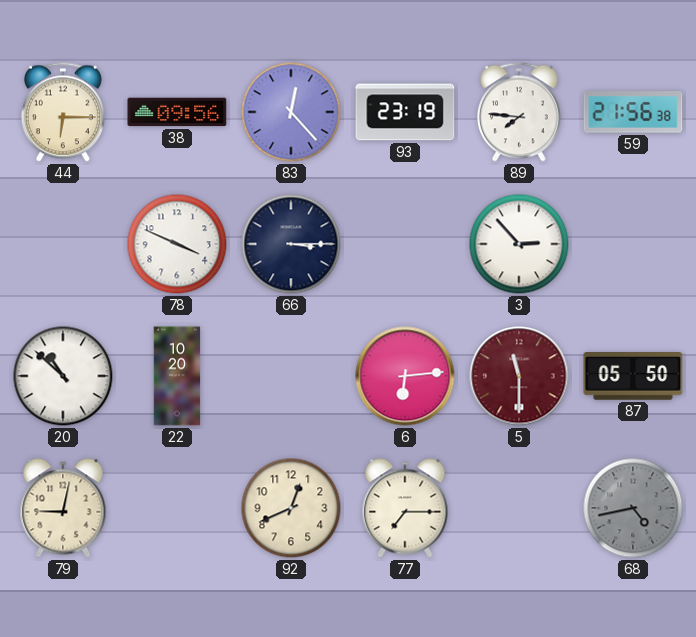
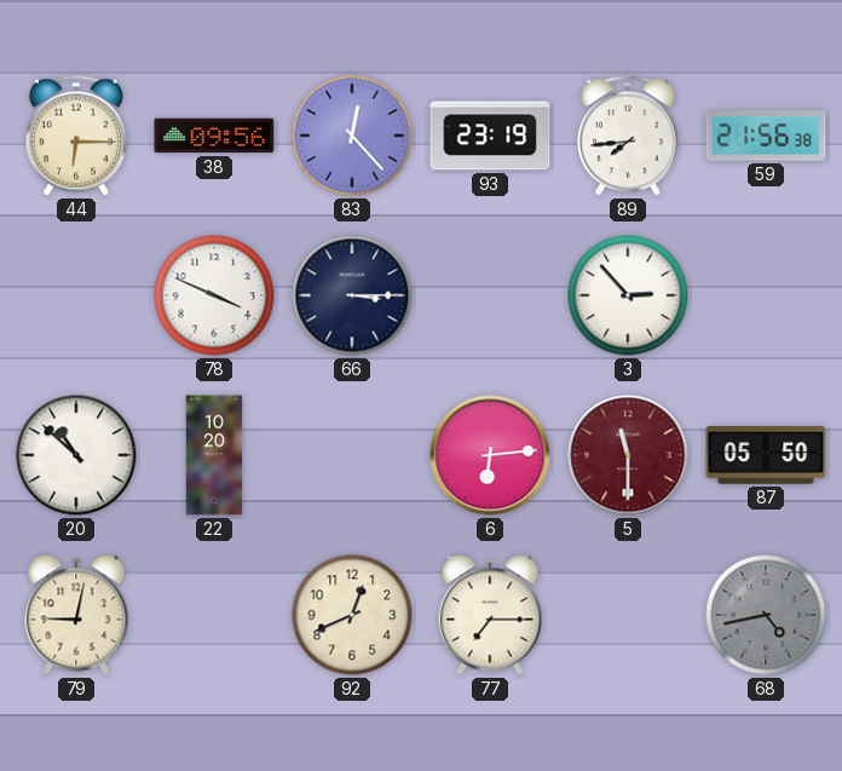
89: 7:46 -> 7:44 (628, 136)
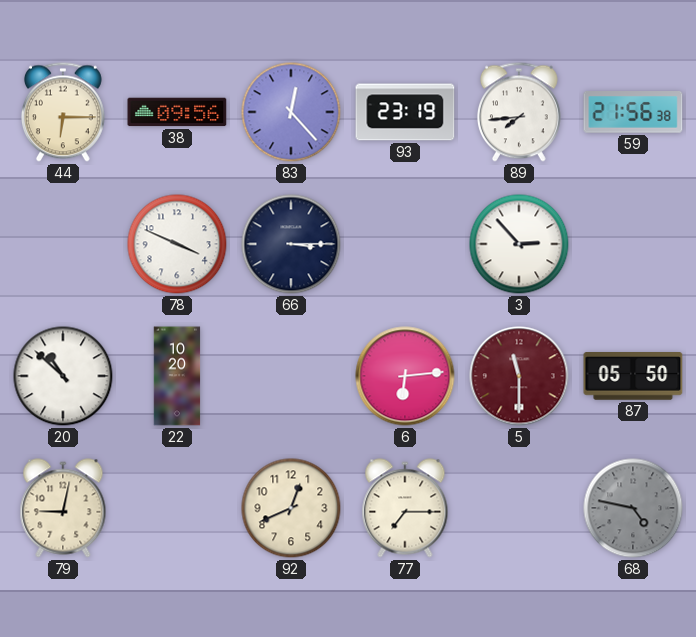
68: 4:43 -> 4:47 (633, 508)
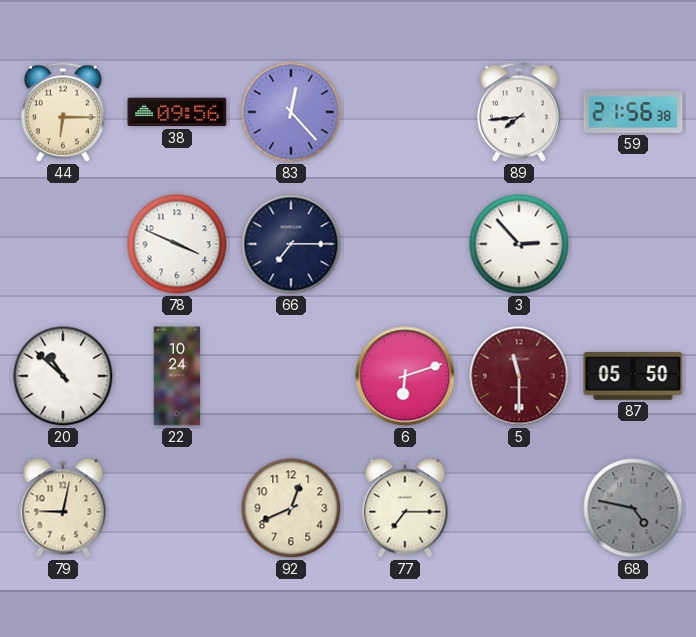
93: 23:19 -> none (405, 112)
66: 3:15 -> 7:15 (291, 244)
22: 10:20 -> 10:24 (177, 376)
6: 6:14 -> 6:12 (405, 376)
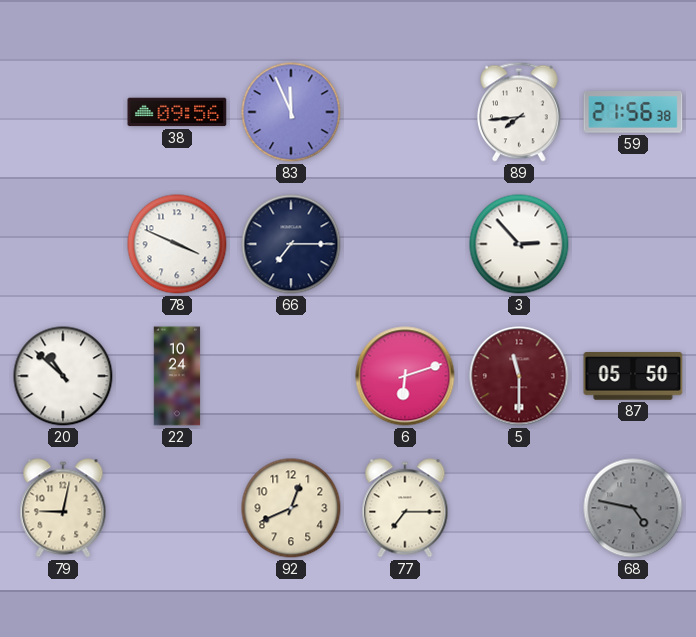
44: 6:15 -> none (63, 112)
83: 12:23 -> 11:56 (291, 112)
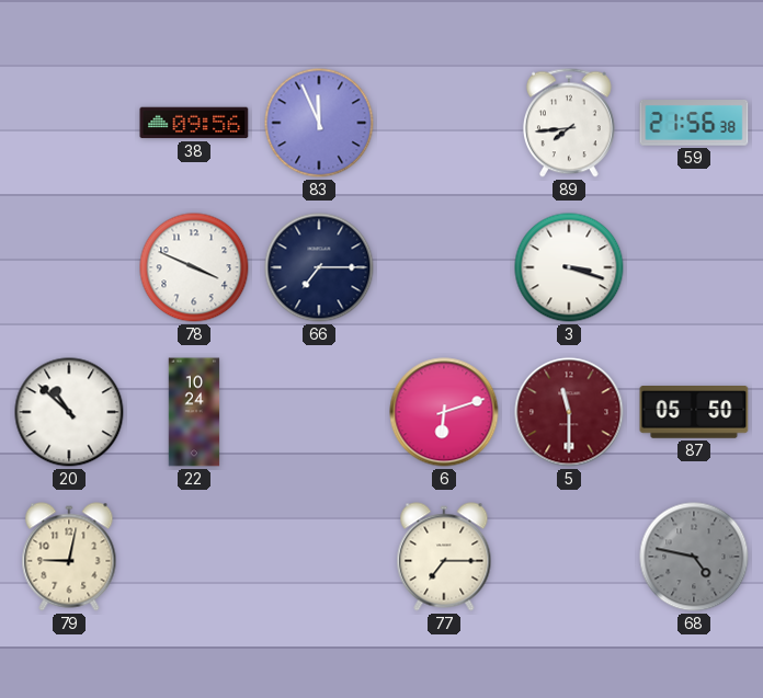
3: 2:53 -> 3:18 (569, 267)
92: 12:41 -> none (291, 508)
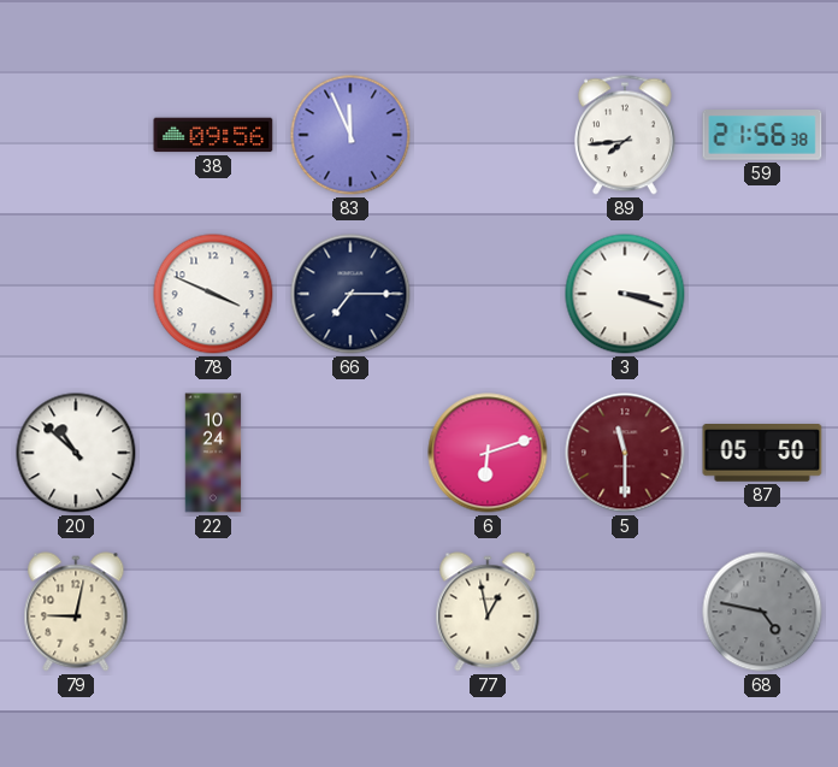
77: 7:15 -> 12:58 (488, 612)
